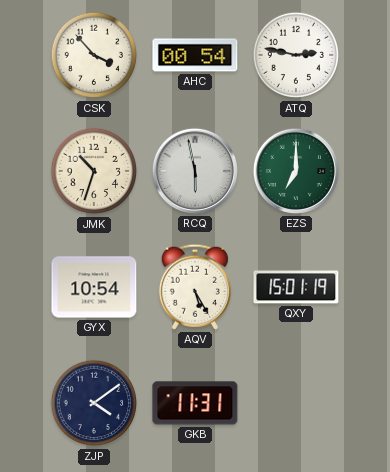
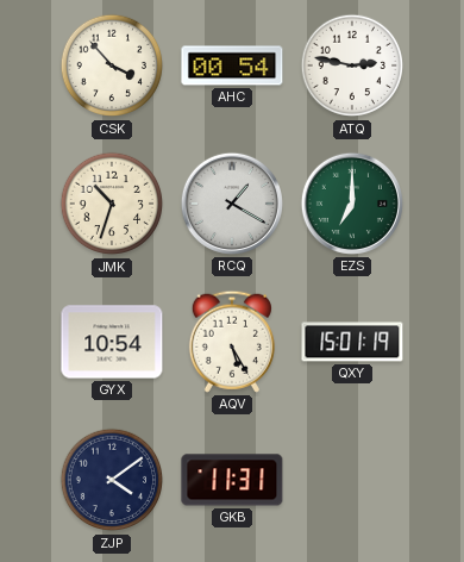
RCQ: 5:58 -> 1:20 (232, 204)
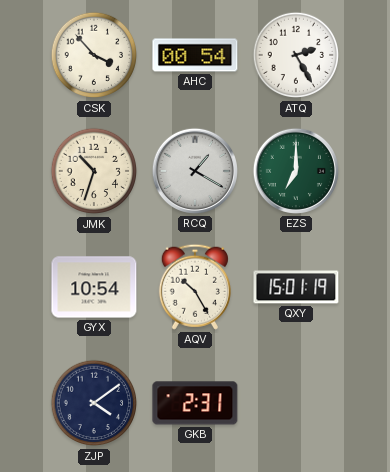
ATQ: 2:47 -> 2:25 (296, 55)
AQV: 5:25 -> 10:25 (195, 287)
GKB: 11:31 -> 2:31 (195, 403)
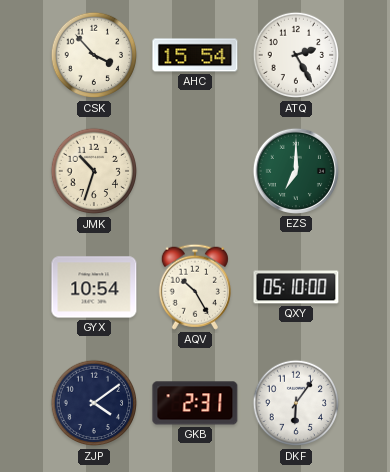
AHC: 00:54 -> 15:54 (195, 55)
RCQ: 1:20 -> none (195, 171)
QXY: 15:01 -> 05:10 (296, 287)
DKF: none -> 6:06 (296, 403)
